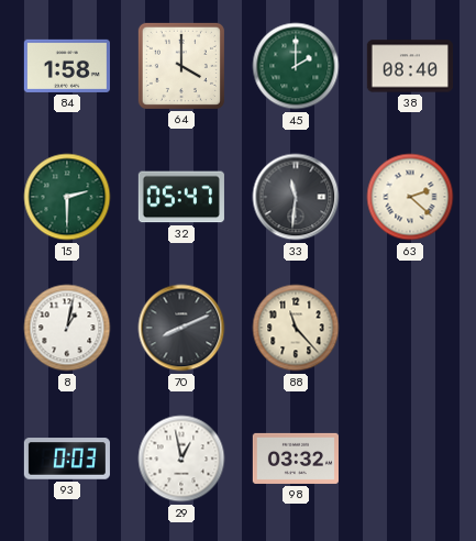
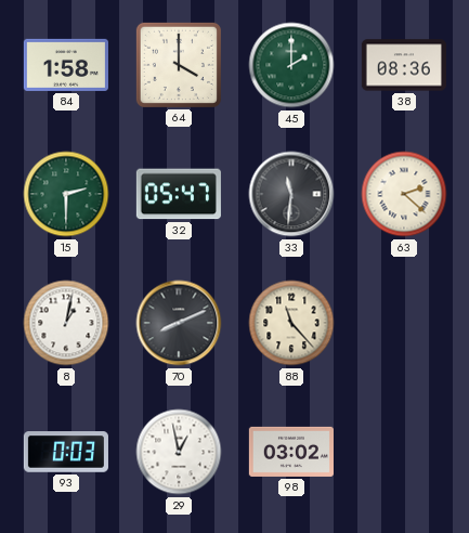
38: 08:40 -> 08:36 (404, 65)
98: 03:32 -> 03:02 (291, 452)
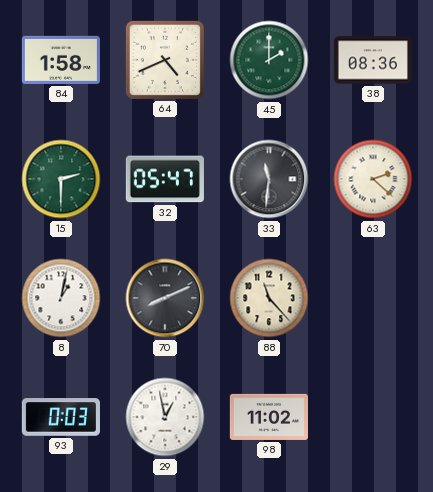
64: 4:00 -> 4:41 (165, 60)
98: 03:02 -> 11:02 (269, 417)
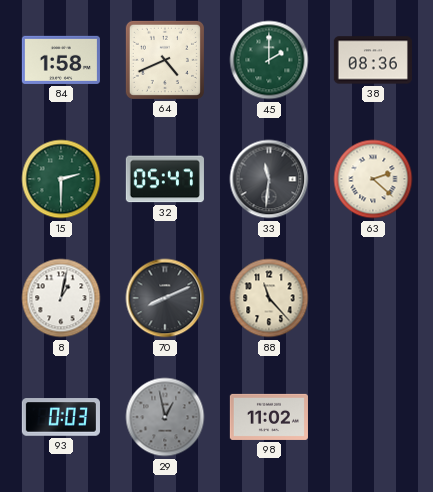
29 dial: white -> grey (165, 417)
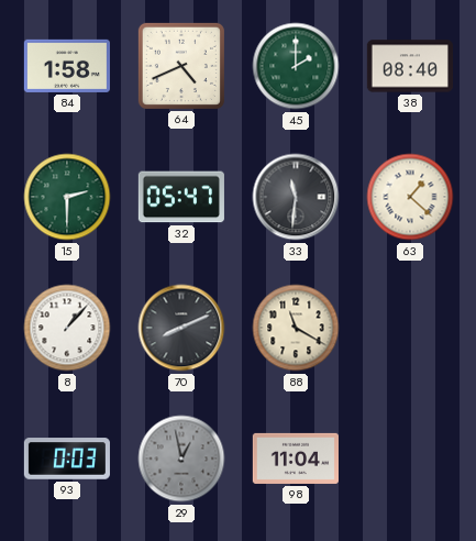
38: 08:36 -> 08:40 (410, 66)
63: 2:22 -> 1:22 (410, 197)
8: 1:02 -> 1:07 (67, 328)
88: 11:23 -> 11:20 (296, 328)
98: 11:02 -> 11:04 (296, 459)
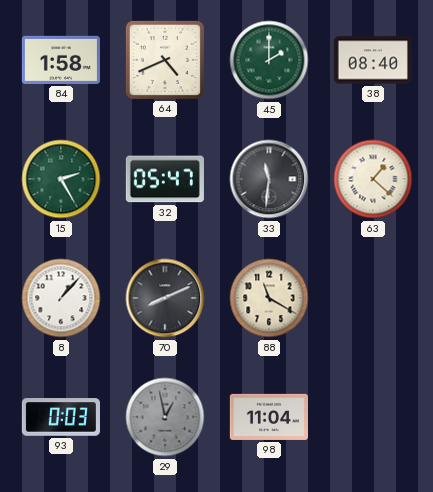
15: 2:30 -> 2:25 (61, 179)
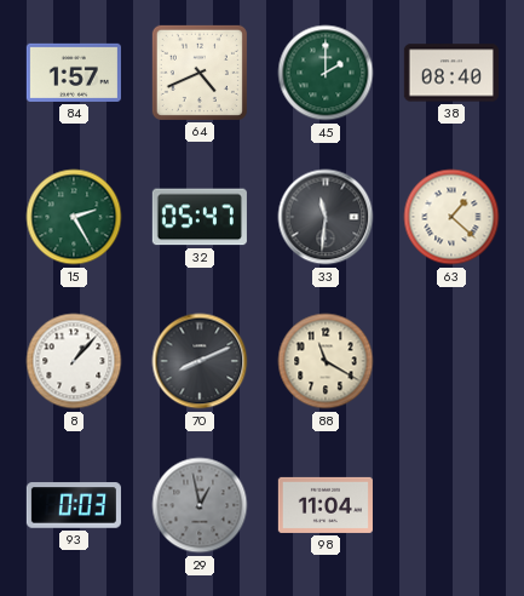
84: 1:58 -> 1:57 (74, 73)
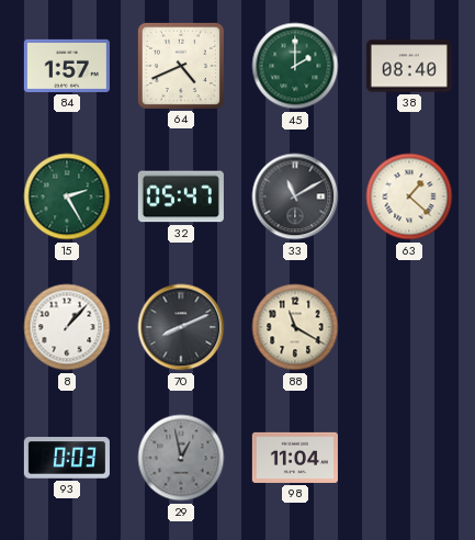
33: 11:31 -> 11:10 (295, 196)
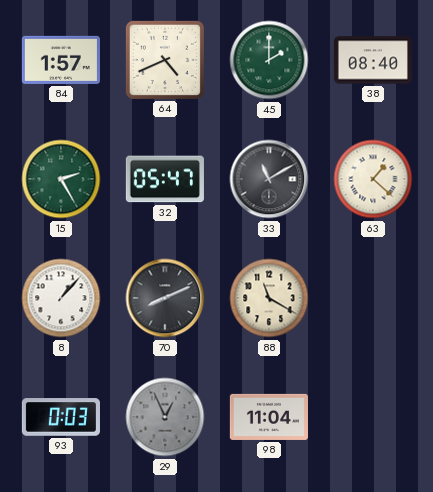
29: 12:58 -> 12:56 (165, 417)
